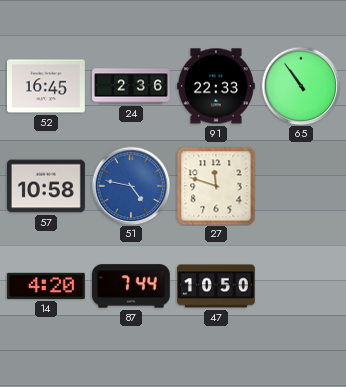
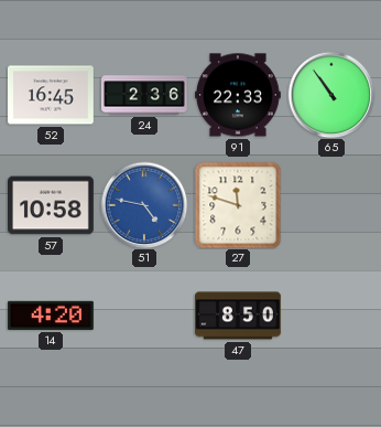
87: 7:44 -> none (131, 286)
47: 10:50 -> 8:50 (238, 316)
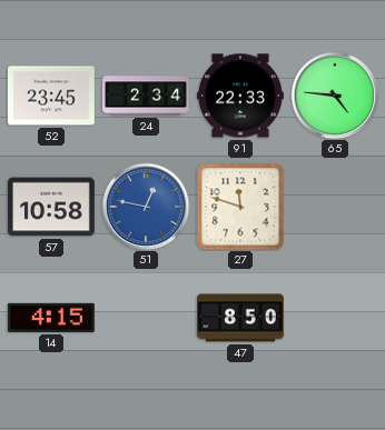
52: 16:45 -> 23:45 (51, 96)
24: 2:36 -> 2:34 (147, 96)
65: 10:54 -> 4:46 (335, 96)
51: 4:47 -> 12:47 (146, 207)
14: 4:20 -> 4:15 (51, 318)
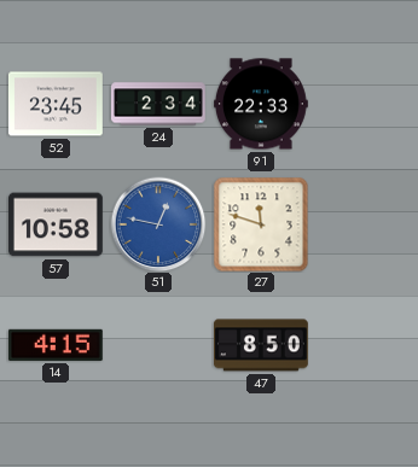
65: 4:46 -> none (335, 96)
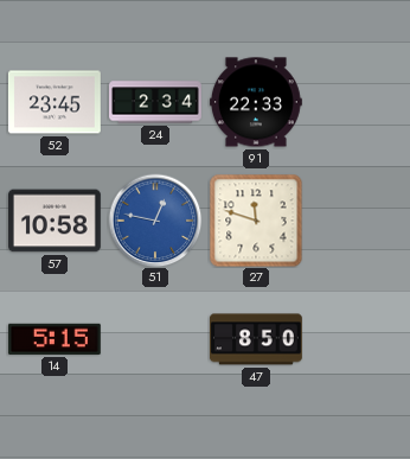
14: 4:15 -> 5:15 (55, 339)
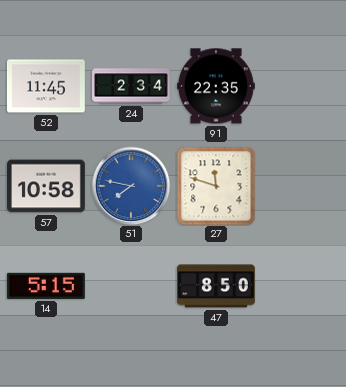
52: 23:45 -> 11:45 (46, 86)
91: 22:33 -> 22:35 (217, 86)
51: 12:47 -> 7:47 (131, 186)
